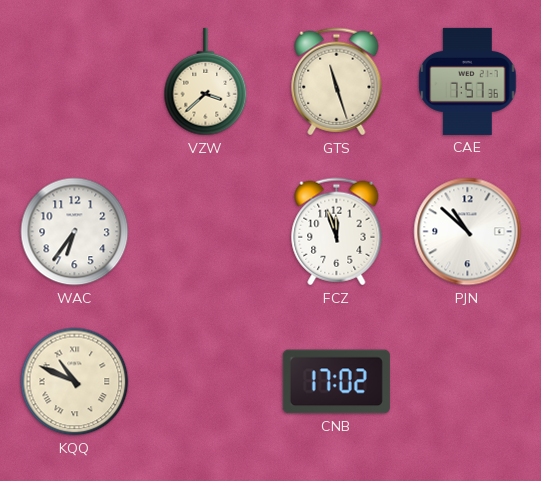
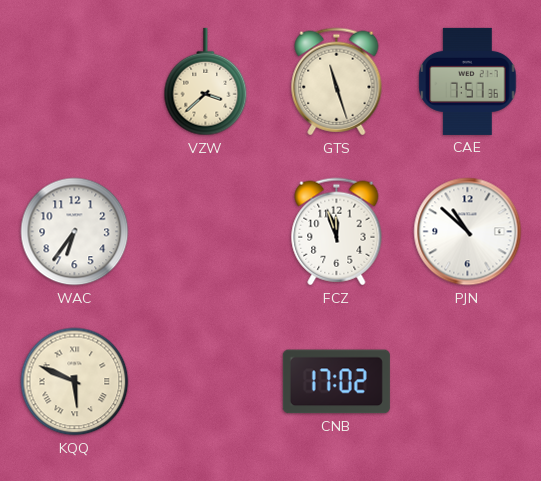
KQQ: 10:49 -> 5:49 (75, 382)
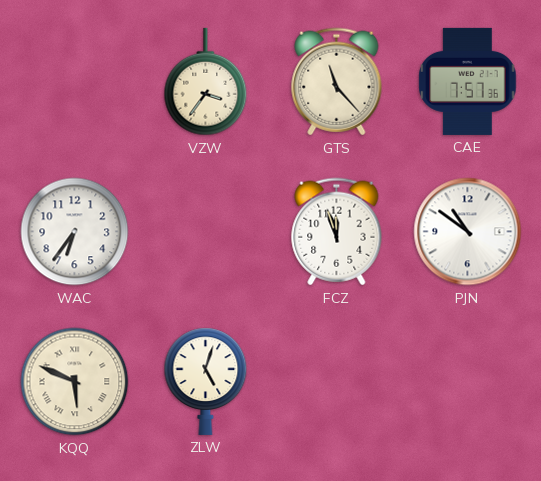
VZW: 3:38 -> 3:36 (206, 82)
GTS: 11:27 -> 11:23 (337, 82)
PJN: 10:52 -> 10:51 (468, 232)
ZLW: none -> 5:03 (206, 381)
CNB: 17:02 -> none (336, 382)
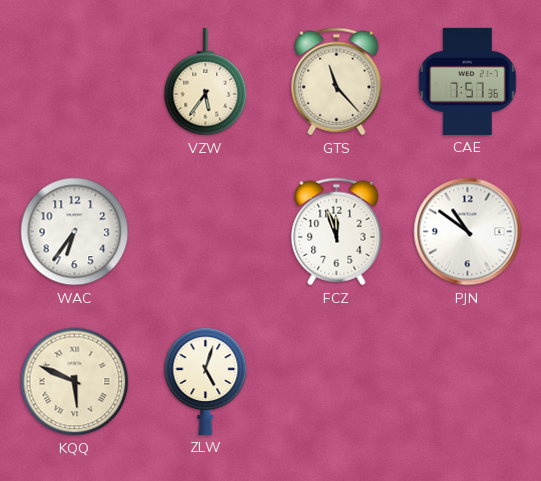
VZW: 3:36 -> 5:36 (206, 82)
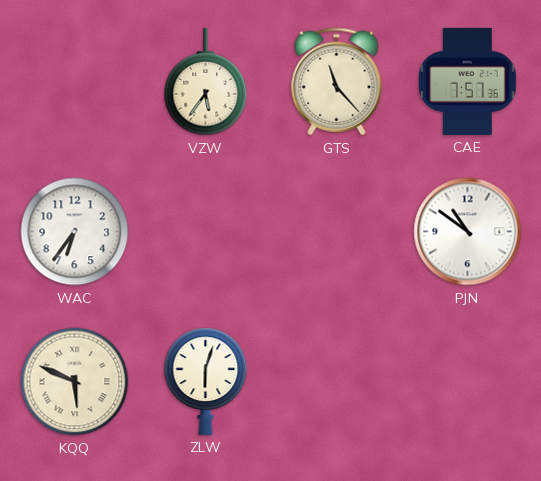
FCZ: 11:57 -> none (337, 232)
ZLW: 5:03 -> 6:03 (206, 381)
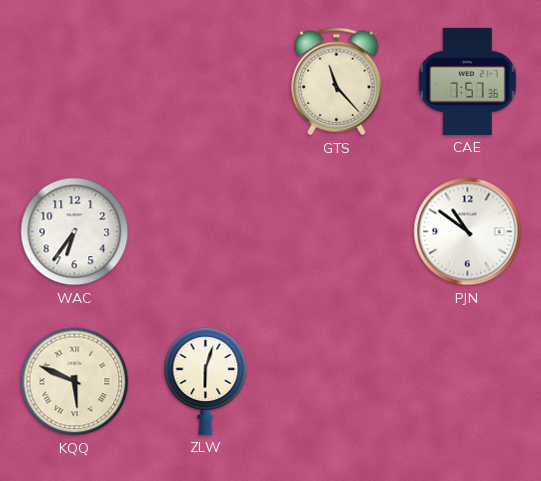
VZW: 5:36 -> none (206, 82)
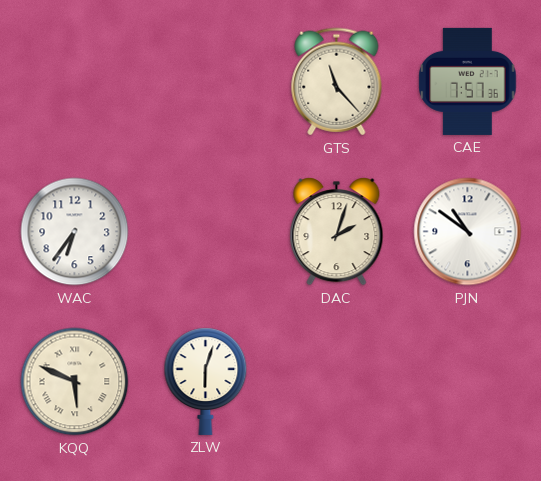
DAC: none -> 2:03 (337, 232)
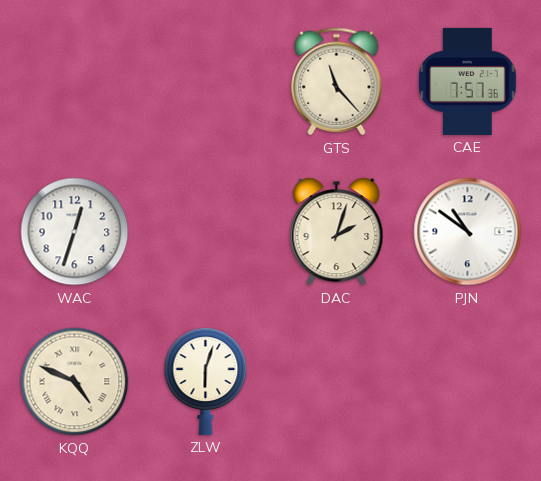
WAC: 6:36 -> 12:33 (75, 232)
KQQ: 5:49 -> 4:49 (75, 382)
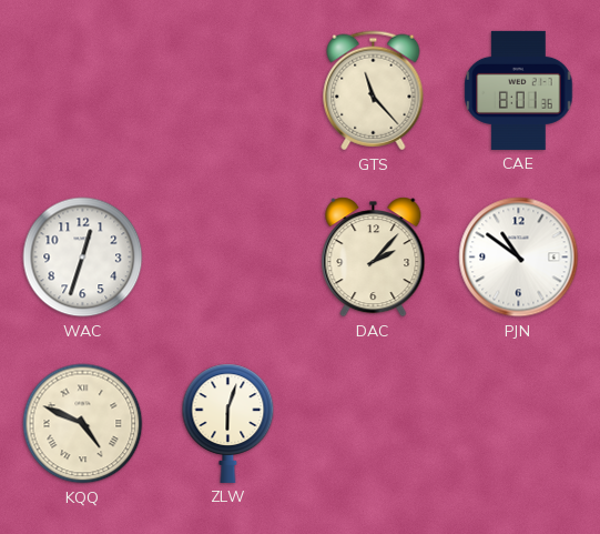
CAE: 7:57 -> 8:01 (519, 90)
DAC: 2:03 -> 2:07 (374, 258)
